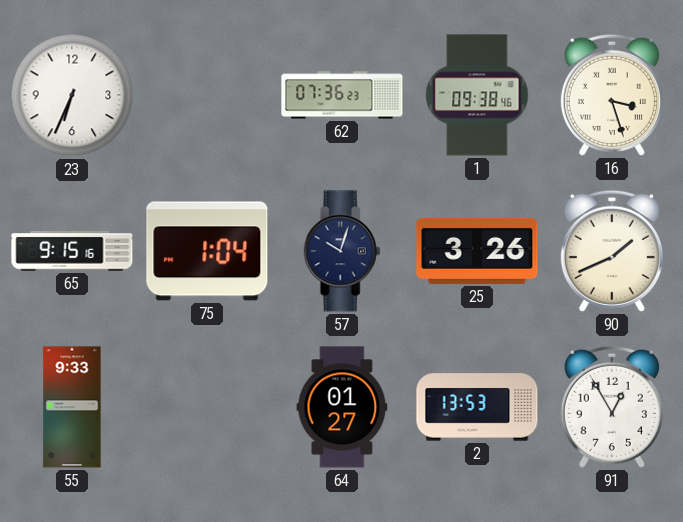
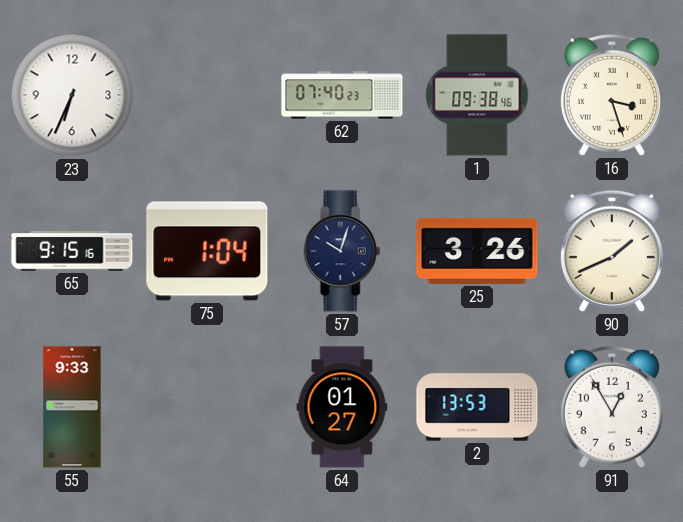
62: 07:36 -> 07:40 (342, 95)
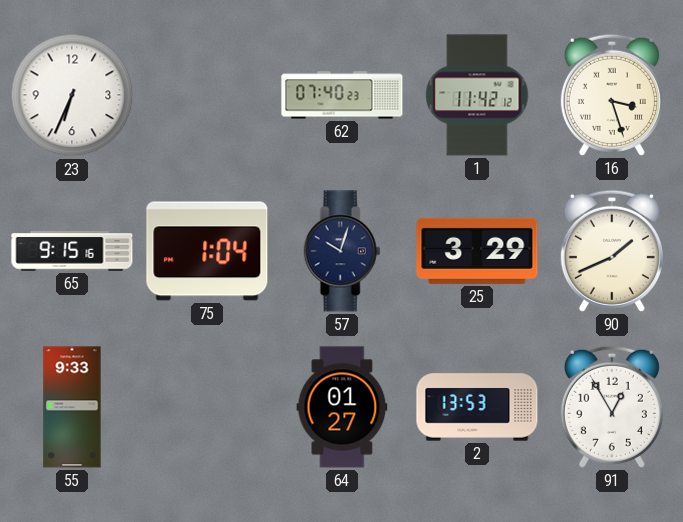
1: 09:38 -> 11:42 (477, 95)
25: 3:26 -> 3:29 (477, 251)
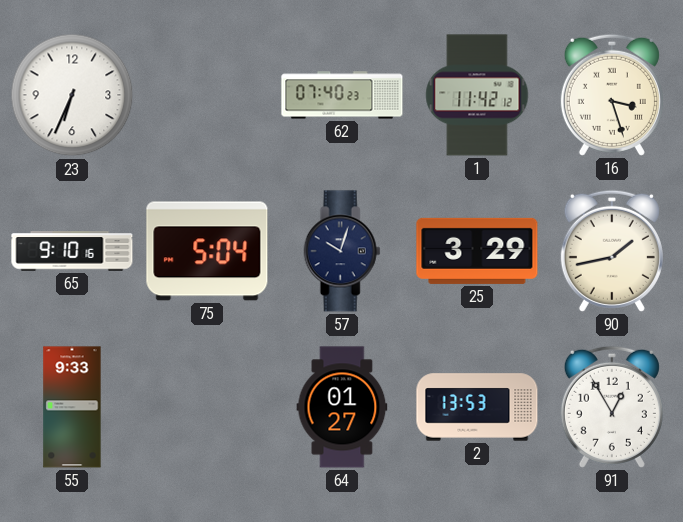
65: 9:15 -> 9:10 (72, 251)
75: 1:04 -> 5:04 (207, 251)
90: 1:41 -> 1:43 (612, 251)
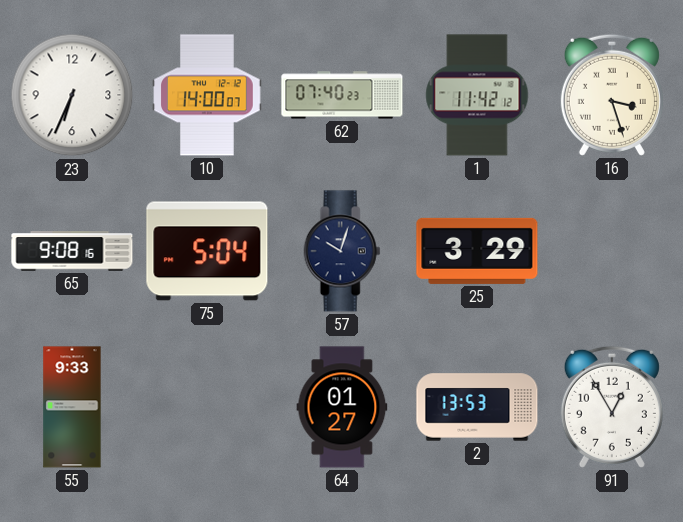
10: none -> 14:00 (207, 95)
65: 9:10 -> 9:08 (72, 251)
90: 1:43 -> none (612, 251)
